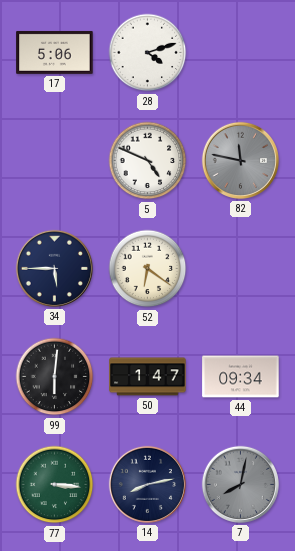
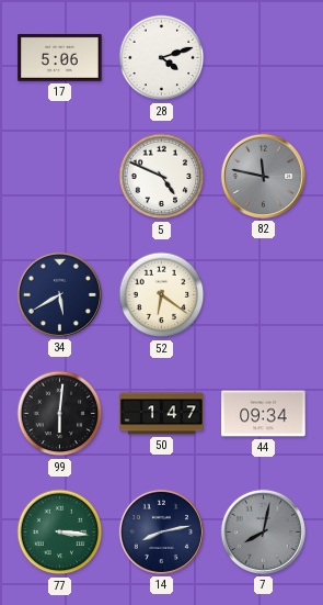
34: 5:45 -> 5:40 (59, 294)
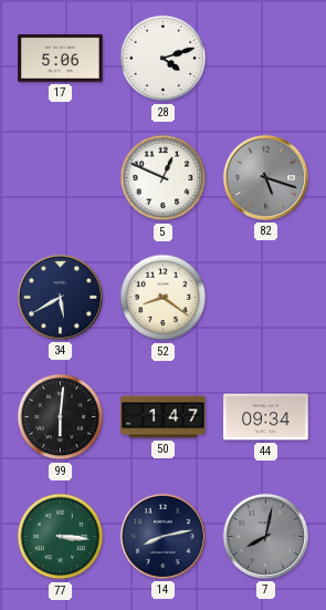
5: 4:49 -> 12:49 (164, 178)
82: 11:47 -> 5:18 (265, 177)
52: 6:21 -> 8:21 (164, 298)
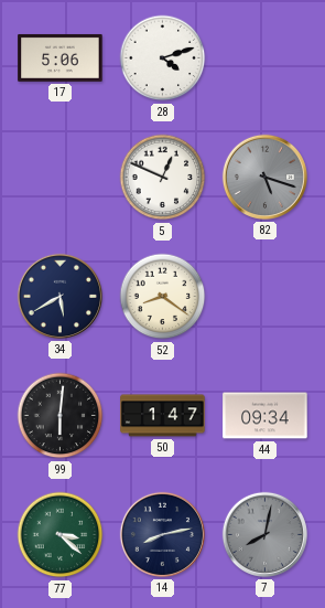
77: 3:16 -> 3:22 (61, 535)
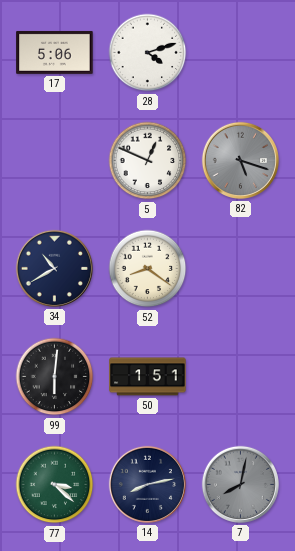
34: 5:40 -> 10:40 (54, 268)
50: 1:47 -> 1:51 (148, 377)
44: 09:34 -> none (266, 416)
